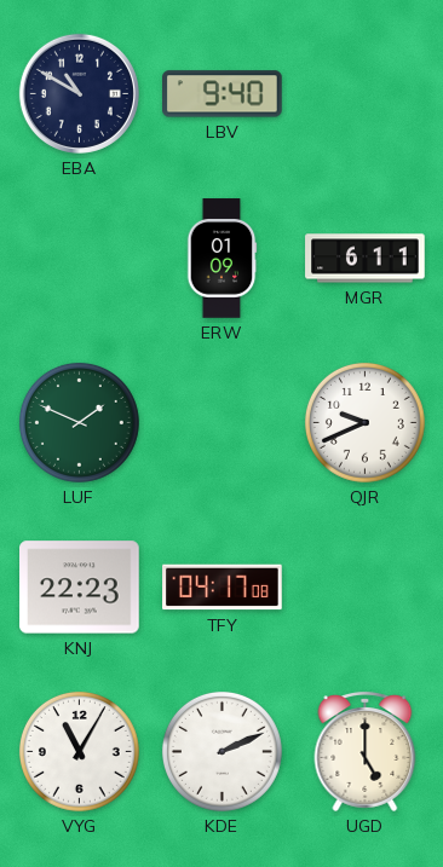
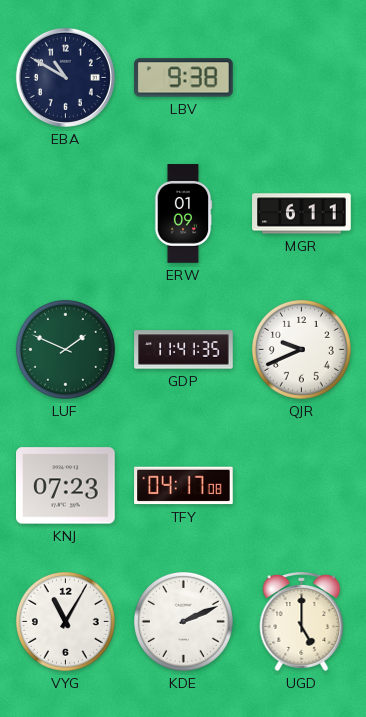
LBV: 9:40 -> 9:38 (184, 78)
GDP: none -> 11:41 (184, 350)
KNJ: 22:23 -> 07:23 (66, 486)
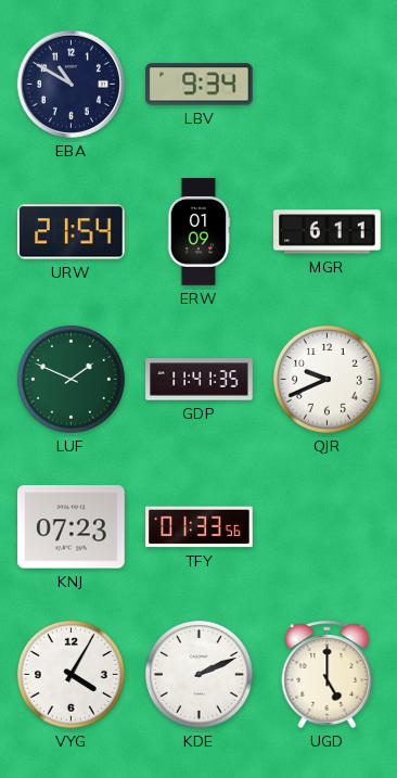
LBV: 9:38 -> 9:34 (200, 85)
URW: none -> 21:54 (72, 232)
TFY: 04:17 -> 01:33 (200, 527)
VYG: 11:05 -> 4:05 (71, 674)
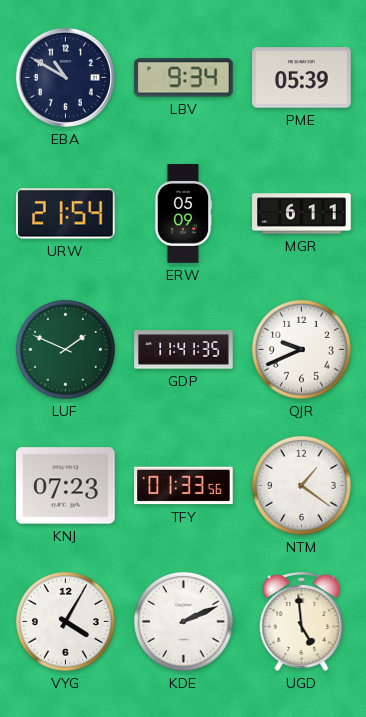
PME: none -> 05:39 (302, 78)
ERW: 01:09 -> 05:09 (183, 214)
NTM: none -> 1:21 (301, 485)
UGD: 5:00 -> 4:59 (302, 621)
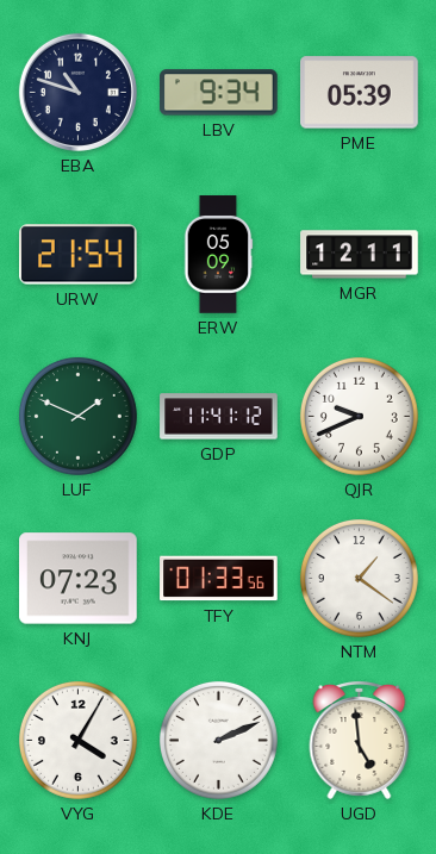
EBA: 10:50 -> 10:48 (77, 92)
MGR: 6:11 -> 12:11 (360, 255)
GDP: 11:41:35 -> 11:41:12 (219, 417)
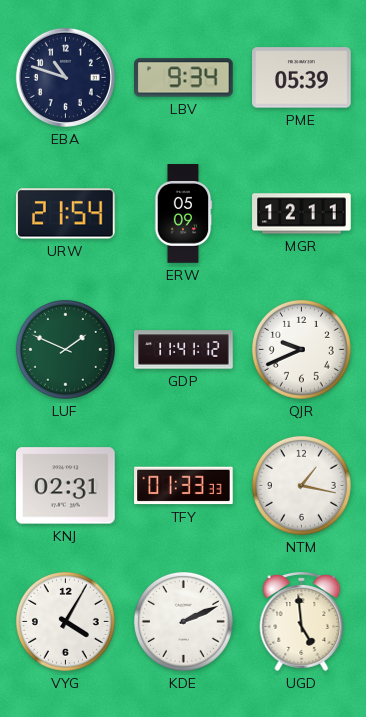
KNJ: 07:23 -> 02:31 (66, 486)
TFY: 01:33:56 -> 01:33:33 (184, 486)
NTM: 1:21 -> 1:17 (301, 485)
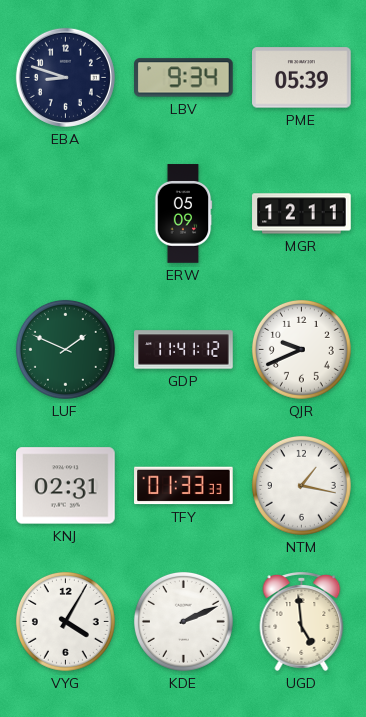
EBA: 10:48 -> 8:48 (65, 77)
URW: 21:54 -> none (66, 214)
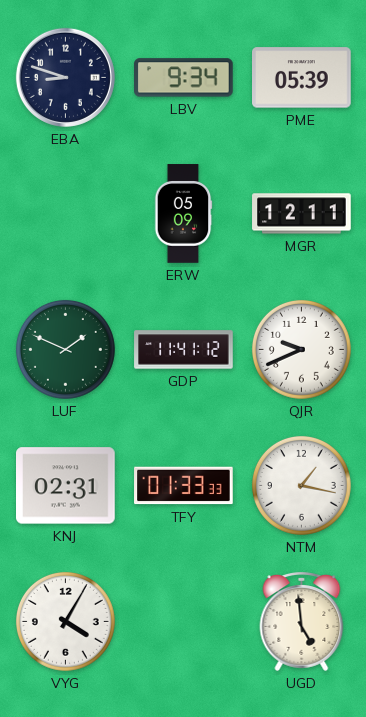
KDE: 2:11 -> none (183, 621)
